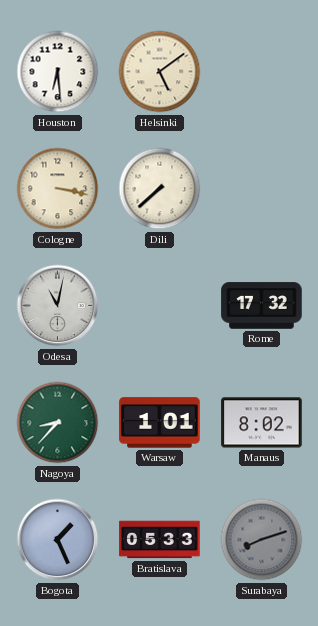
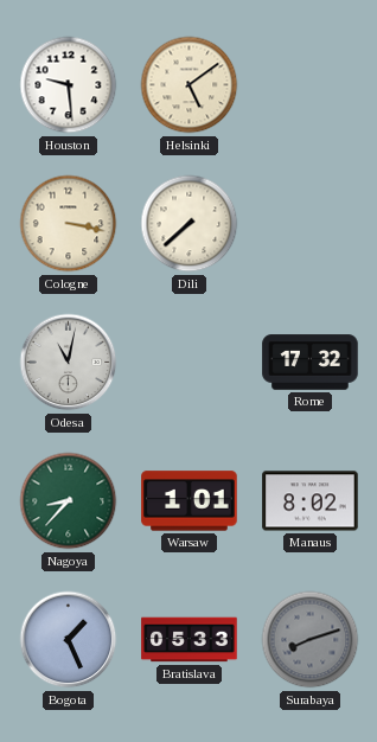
Houston: 6:29 -> 9:29 (69, 85)
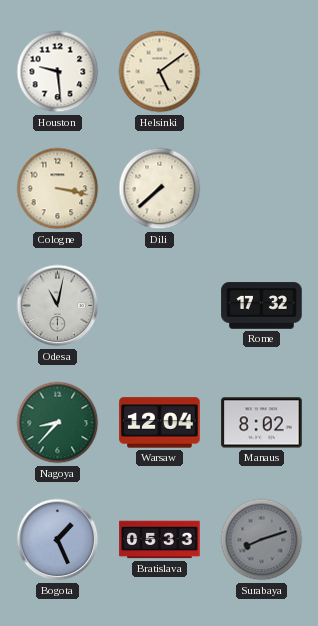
Warsaw: 1:01 -> 12:04 (160, 423)
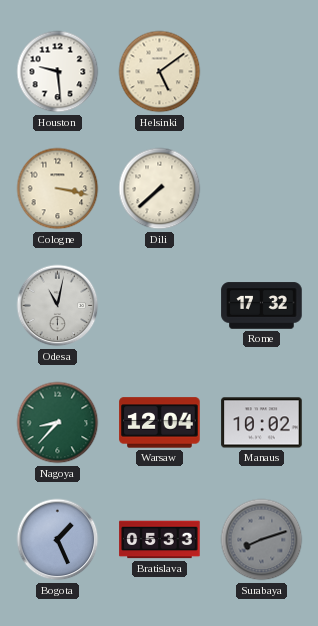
Manaus: 8:02 -> 10:02 (262, 423)
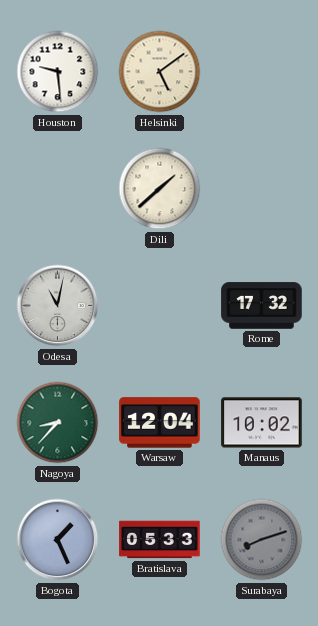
Cologne: 3:17 -> none (58, 189)
Dili: 7:38 -> 1:38 (160, 189)
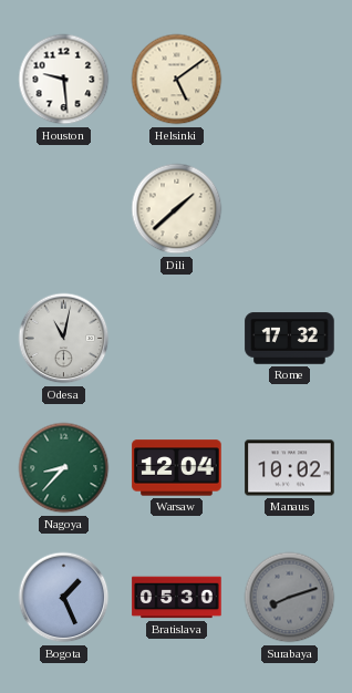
Bratislava: 05:33 -> 05:30 (177, 598)
